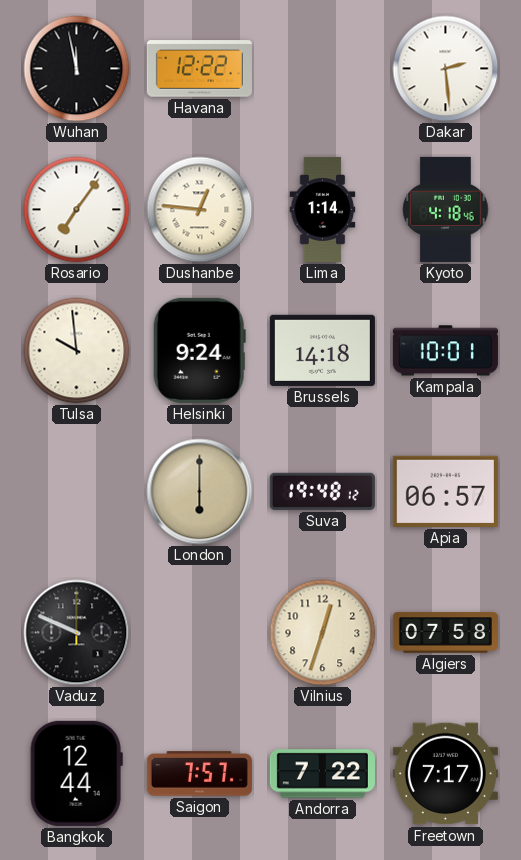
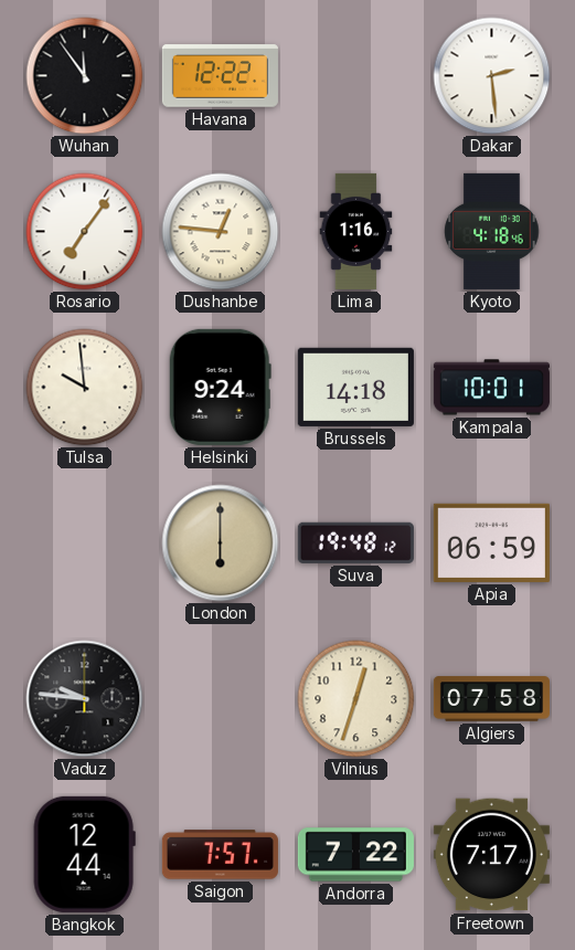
Wuhan: 11:58 -> 11:54 (85, 76)
Lima: 1:14 -> 1:16 (356, 231)
Apia: 06:57 -> 06:59 (491, 542)
Vaduz: 9:49 -> 9:46 (85, 699)
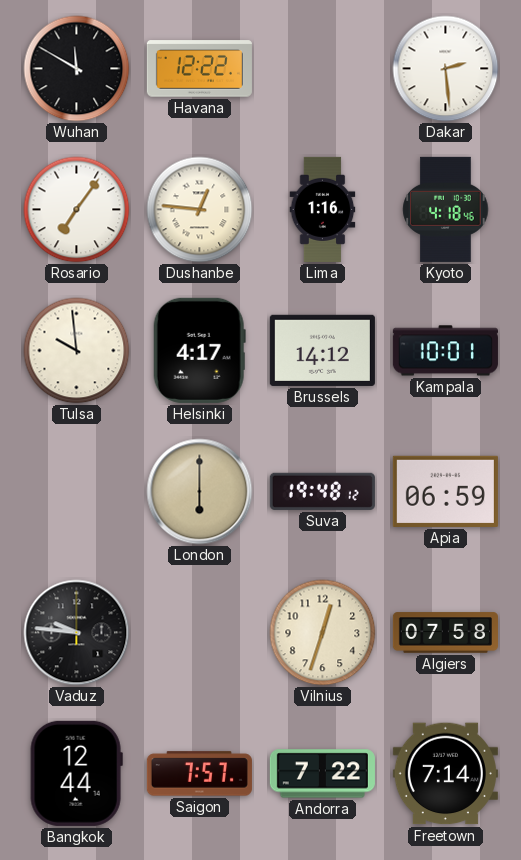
Wuhan: 11:54 -> 11:50 (77, 69)
Helsinki: 9:24 -> 4:17 (199, 350)
Brussels: 14:18 -> 14:12 (322, 350)
Freetown: 7:17 -> 7:14 (445, 774)
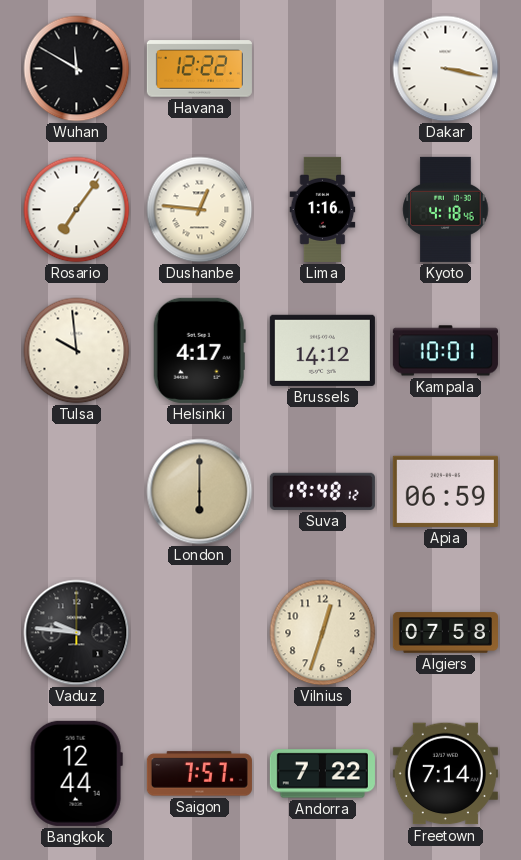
Dakar: 2:29 -> 3:17 (446, 69)
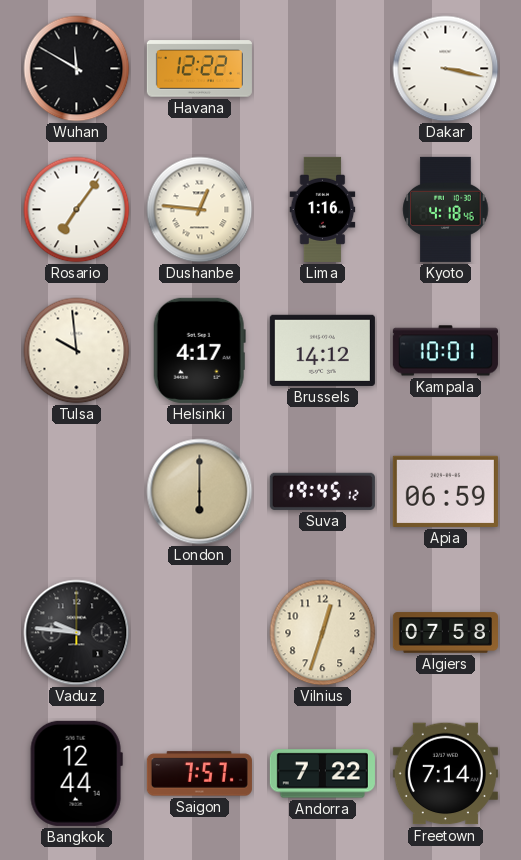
Suva: 19:48 -> 19:45 (322, 491)
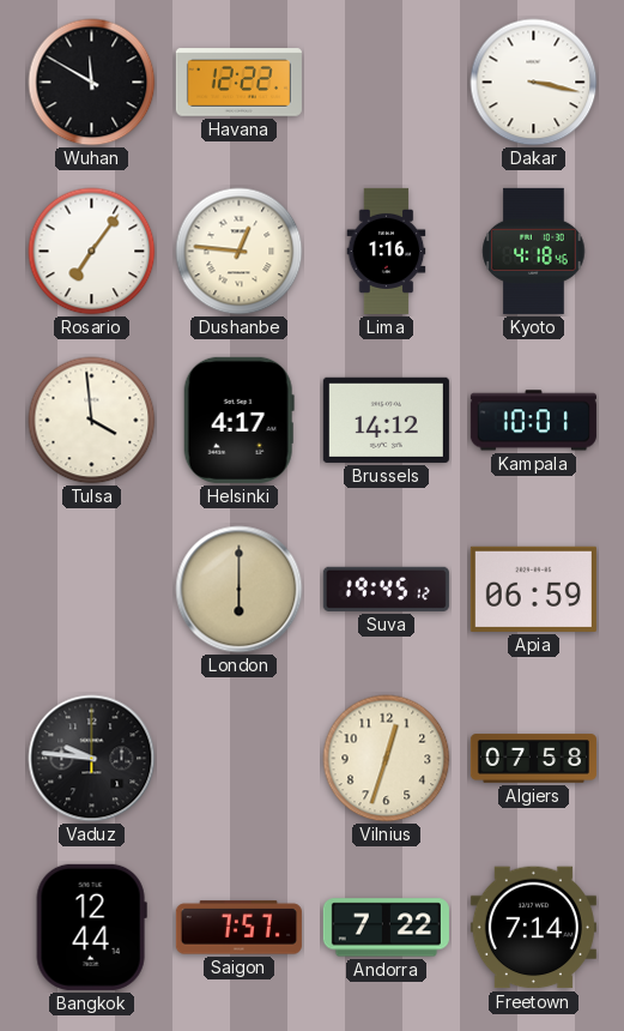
Tulsa: 9:59 -> 3:59 (92, 421)
